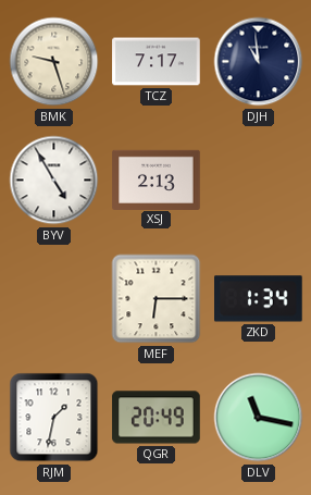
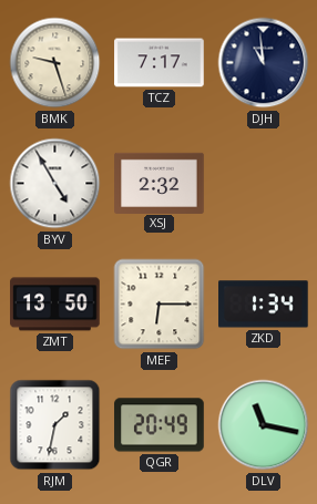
XSJ: 2:13 -> 2:32 (160, 183)
ZMT: none -> 13:50 (55, 305)
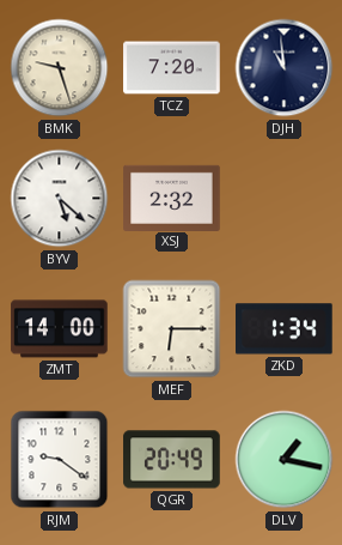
TCZ: 7:17 -> 7:20 (172, 68)
BYV: 4:55 -> 5:22 (60, 199)
ZMT: 13:50 -> 14:00 (60, 329)
RJM: 1:32 -> 9:21 (60, 460)
DLV: 11:17 -> 1:17 (285, 460)
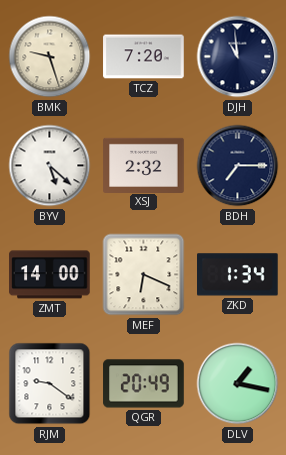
BDH: none -> 7:15 (238, 166)
MEF: 6:15 -> 6:19 (144, 275)
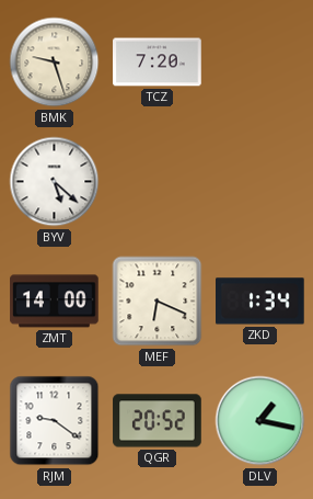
DJH: 10:59 -> none (238, 57)
XSJ: 2:32 -> none (144, 165)
BDH: 7:15 -> none (238, 166)
QGR: 20:49 -> 20:52 (158, 421)
